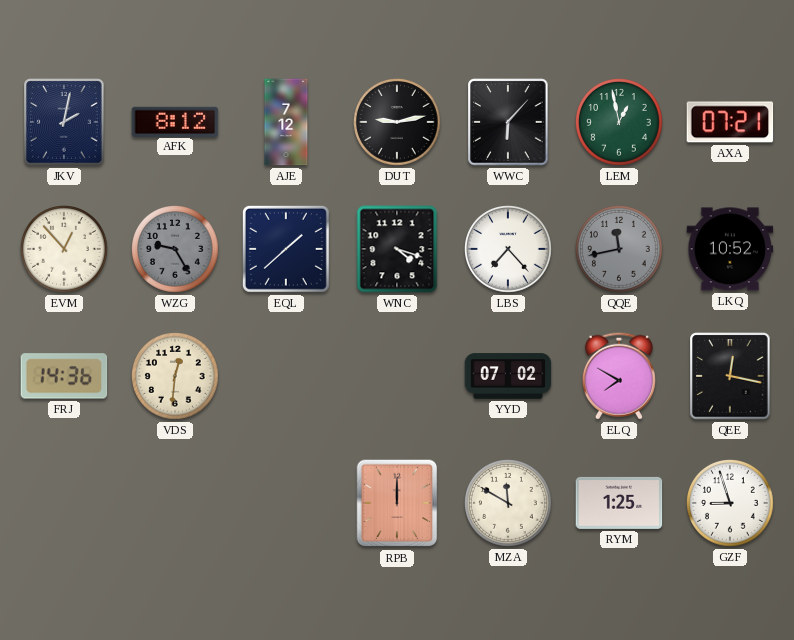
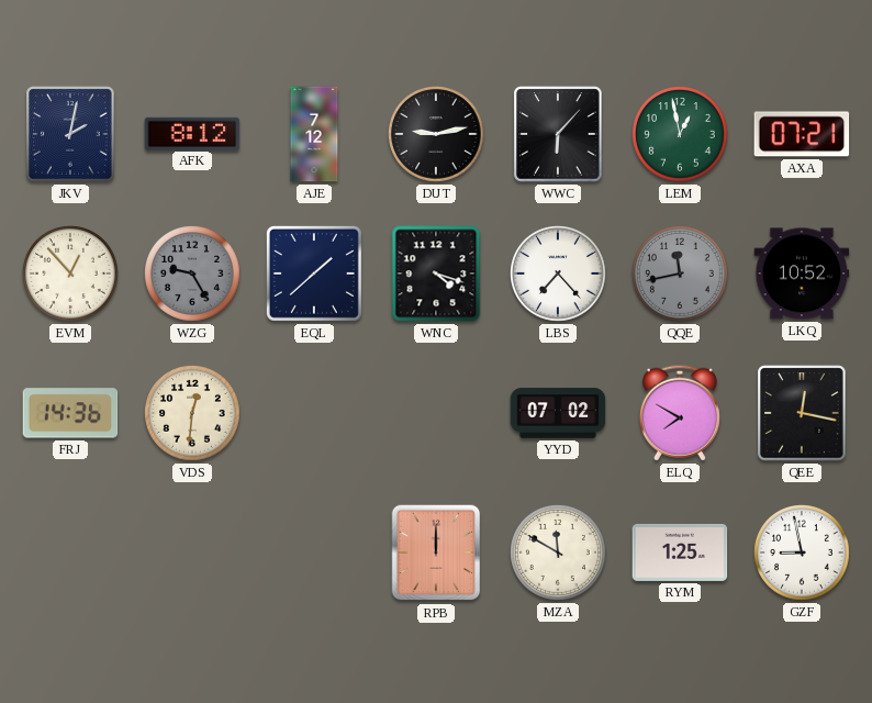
GZF: 8:57 -> 8:58 (803, 554)
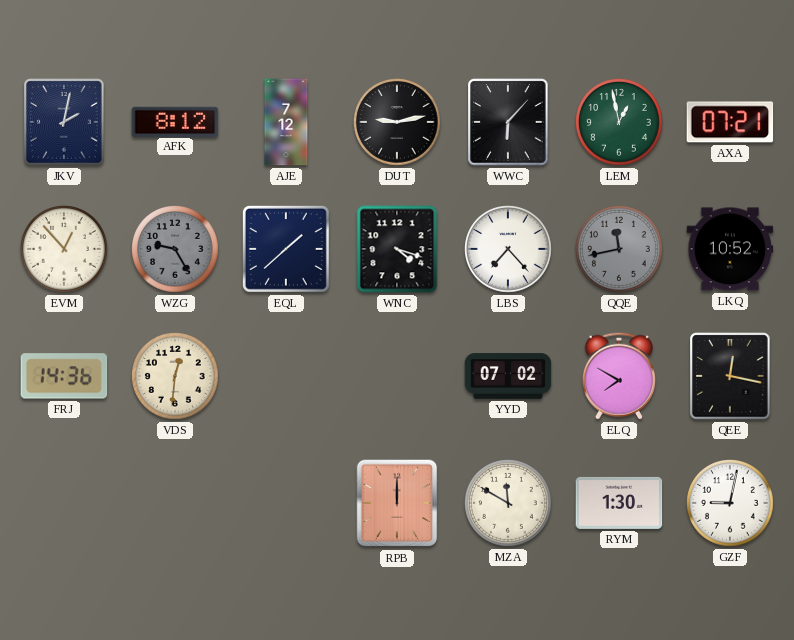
RYM: 1:25 -> 1:30 (619, 503)
GZF: 8:58 -> 9:02 (731, 504)
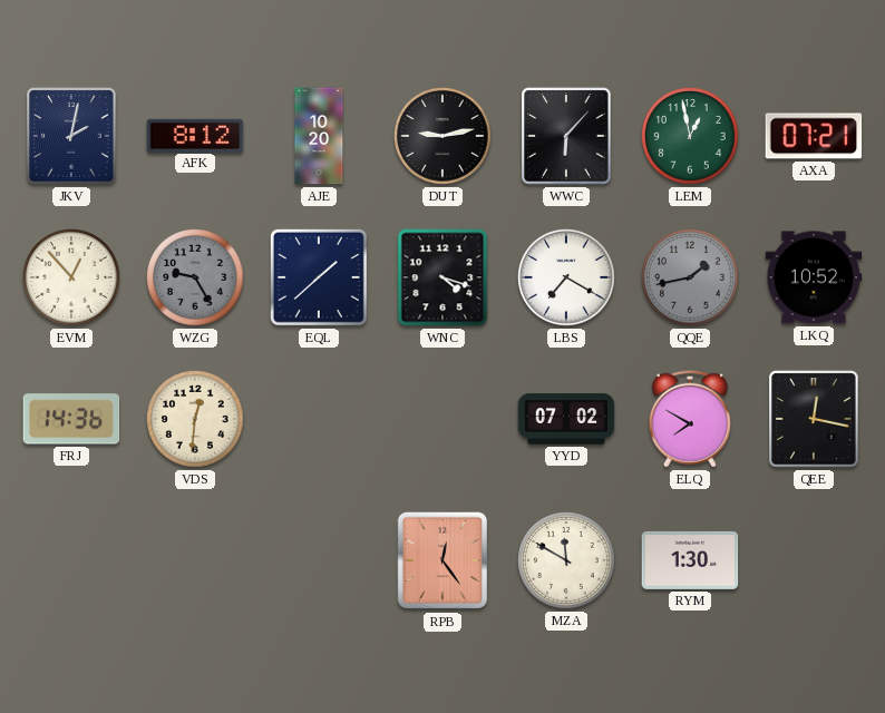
AJE: 7:12 -> 10:20 (319, 136)
LBS: 7:23 -> 7:20 (567, 279)
QQE: 11:43 -> 1:43 (691, 279)
RPB: 12:00 -> 12:24 (442, 560)
GZF: 9:02 -> none (731, 504)
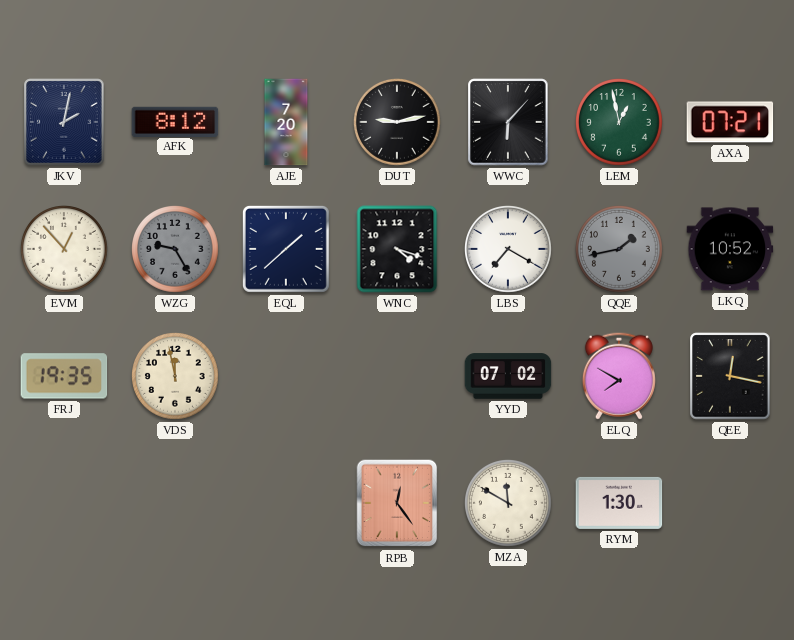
AJE: 10:20 -> 7:20 (286, 122)
FRJ: 14:36 -> 19:35 (64, 376)
VDS: 12:31 -> 11:58 (176, 377)
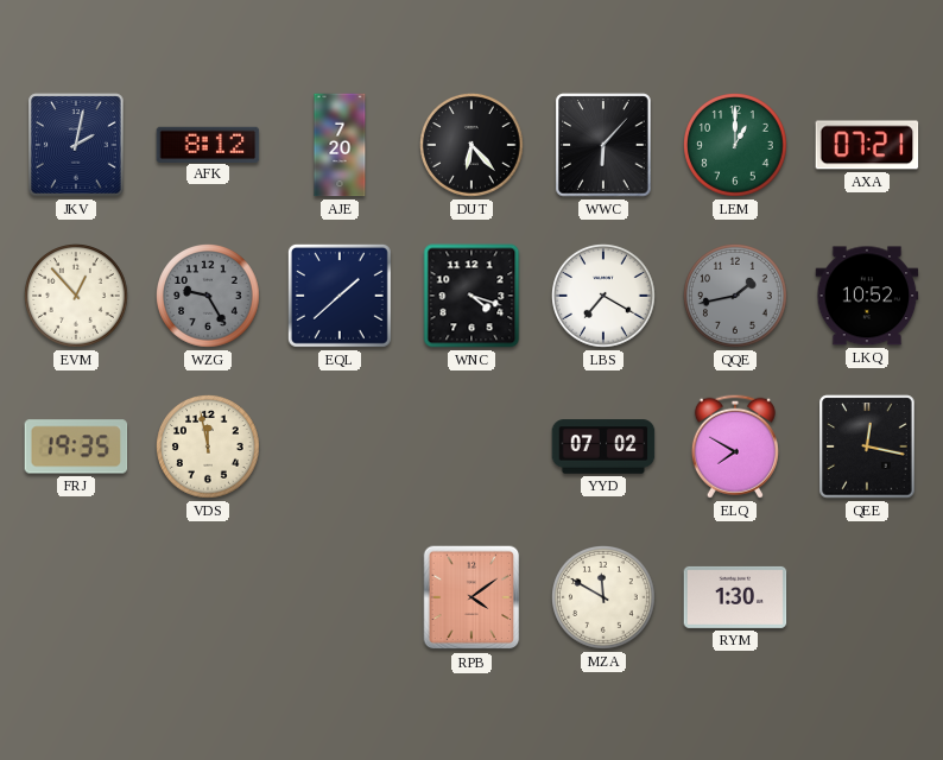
DUT: 9:13 -> 6:23 (473, 146)
LEM: 12:58 -> 1:00 (736, 146)
RPB: 12:24 -> 4:09 (471, 597)
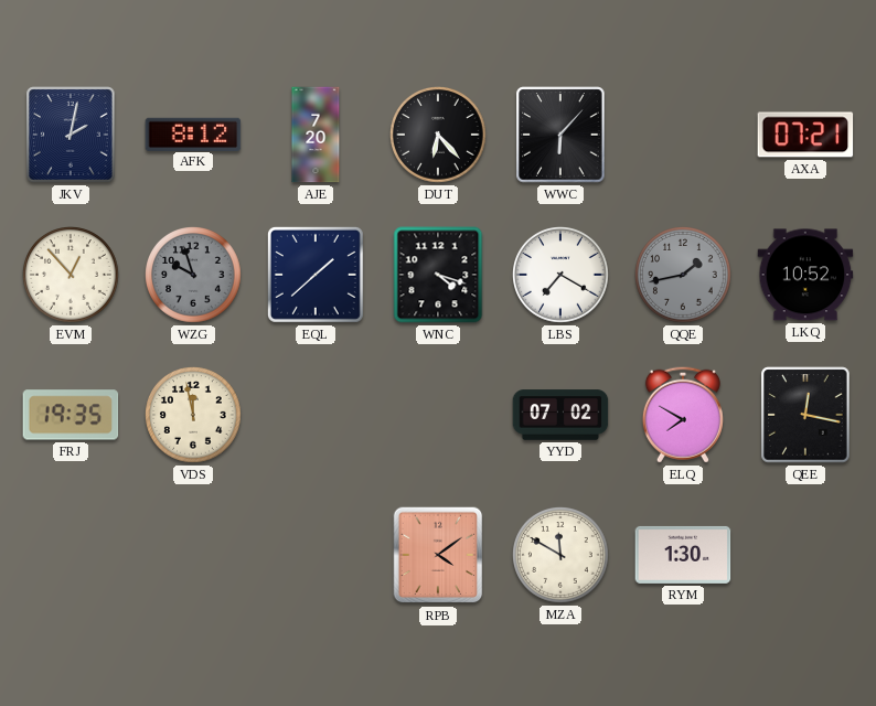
LEM: 1:00 -> none (736, 146)
WZG: 9:25 -> 9:57 (194, 276)
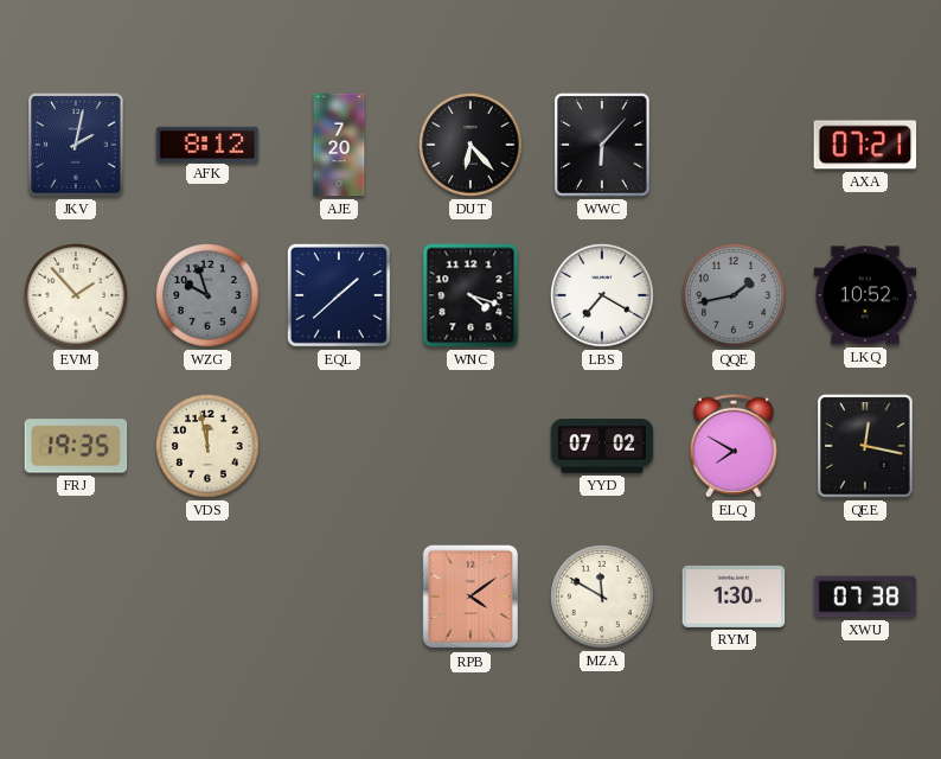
EVM: 12:53 -> 1:53 (77, 296)
XWU: none -> 07:38 (865, 597)
